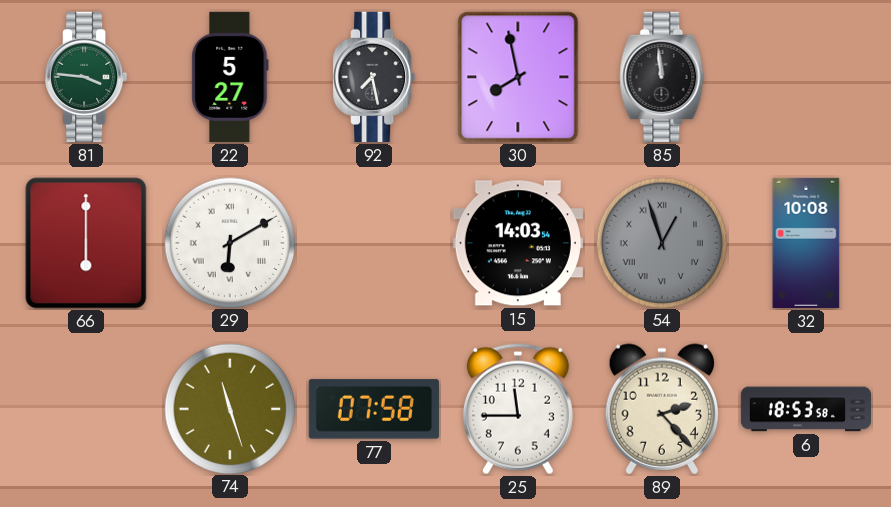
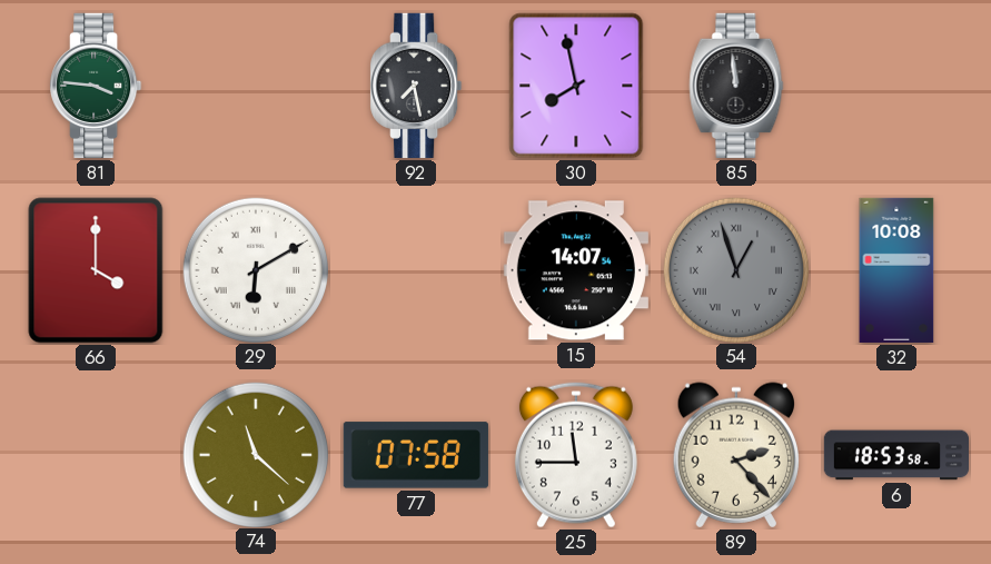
22: 5:27 -> none (230, 77)
66: 6:00 -> 4:00 (96, 270)
15: 14:03 -> 14:07 (576, 270)
74: 11:27 -> 11:22 (255, 454)
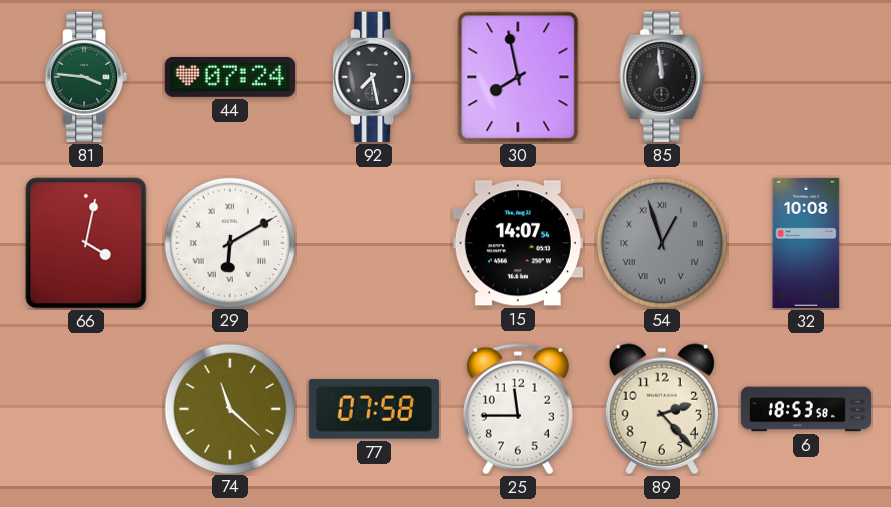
44: none -> 07:24 (230, 77)
66: 4:00 -> 4:02 (86, 243)
